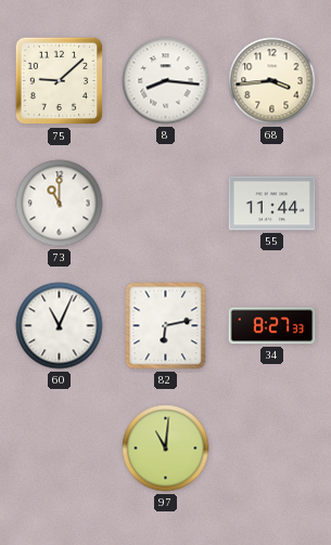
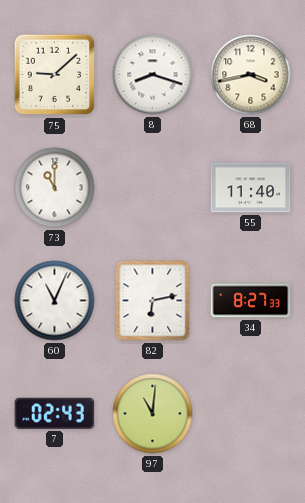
8: 8:16 -> 8:18 (153, 75)
68: 3:44 -> 3:43 (251, 75)
55: 11:44 -> 11:40 (251, 188)
7: none -> 02:43 (55, 413)
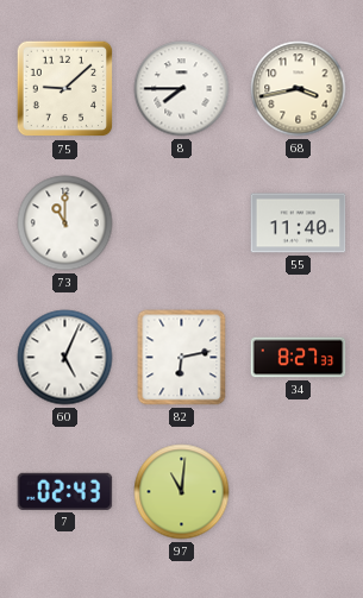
8: 8:18 -> 7:45 (182, 89)
60: 11:04 -> 5:04 (65, 358)
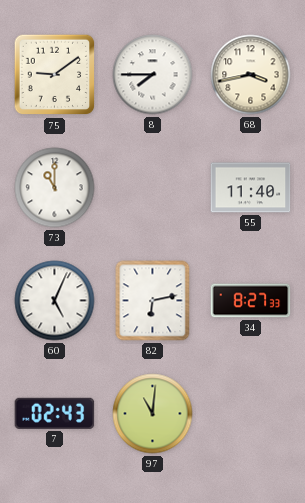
75: 9:08 -> 9:09 (55, 75)
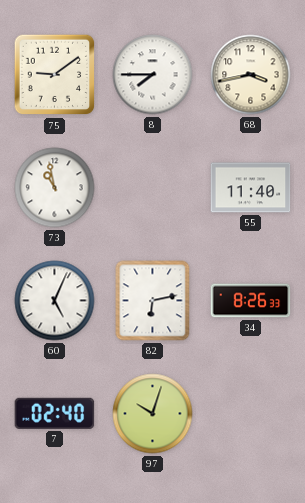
73: 11:00 -> 10:58 (55, 188)
34: 8:27 -> 8:26 (251, 301)
7: 02:43 -> 02:40 (55, 413)
97: 11:01 -> 10:03 (153, 414)
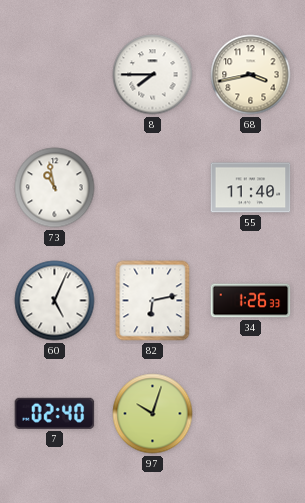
75: 9:09 -> none (55, 75)
34: 8:26 -> 1:26 (251, 301)
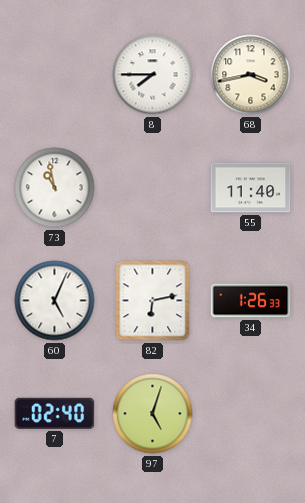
97: 10:03 -> 5:03 (153, 414)
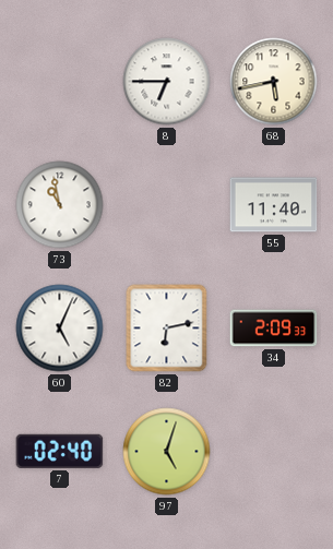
8: 7:45 -> 6:45 (167, 82)
68: 3:43 -> 5:43 (274, 82)
34: 1:26 -> 2:09 (274, 329)
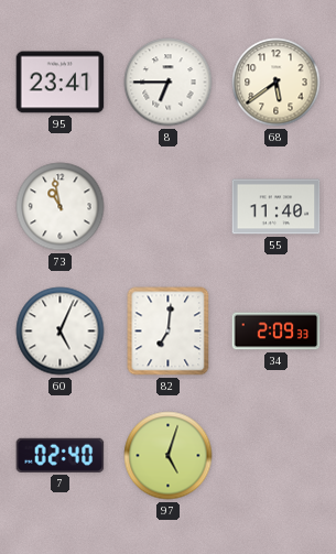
95: none -> 23:41 (61, 83)
68: 5:43 -> 5:39 (277, 83)
82: 6:13 -> 7:01 (169, 332)
